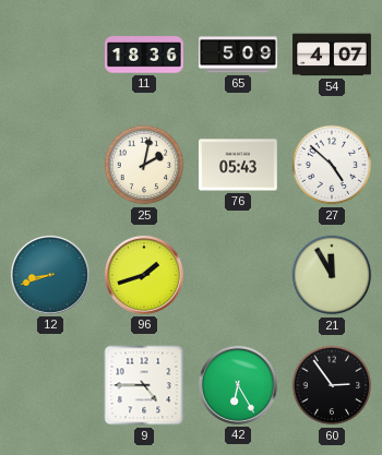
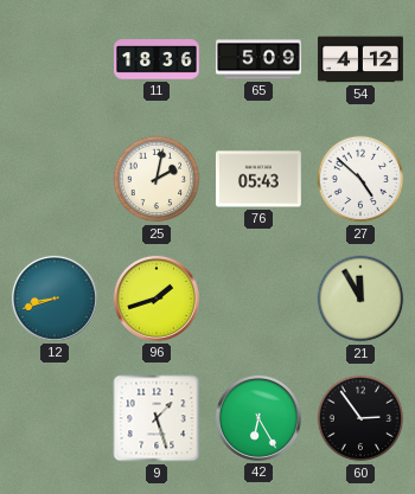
54: 4:07 -> 4:12 (362, 59)
9: 4:45 -> 1:27 (157, 418)
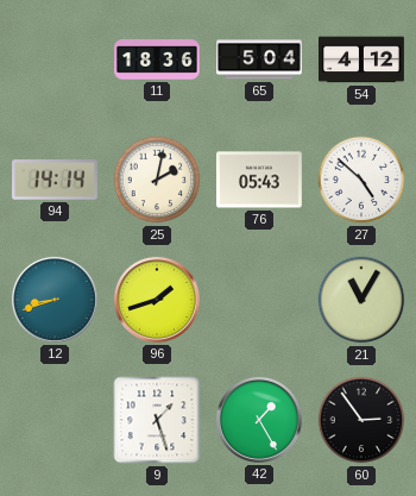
65: 5:09 -> 5:04 (260, 59)
94: none -> 14:14 (56, 180)
21: 11:55 -> 11:05 (361, 300)
42: 6:25 -> 1:25 (259, 420)
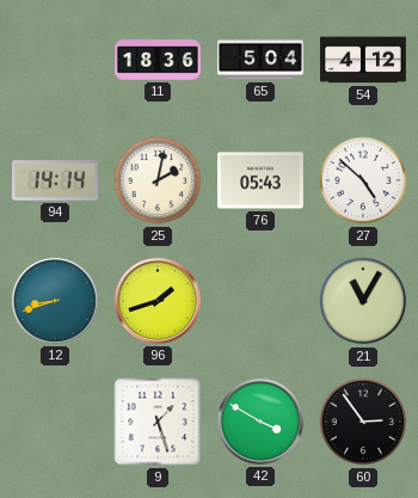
42: 1:25 -> 3:50 (260, 422)
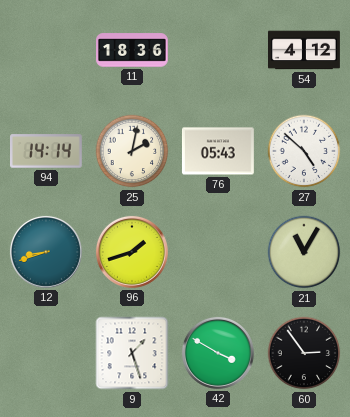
65: 5:04 -> none (262, 60)
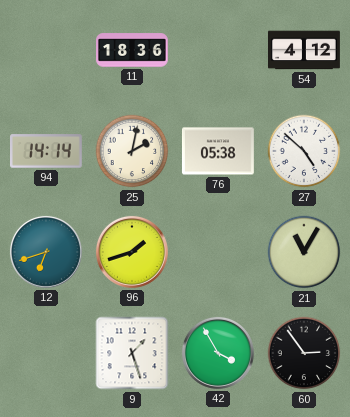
76: 05:43 -> 05:38 (218, 151)
12: 8:42 -> 6:42 (46, 252)
42: 3:50 -> 3:55 (218, 353)
